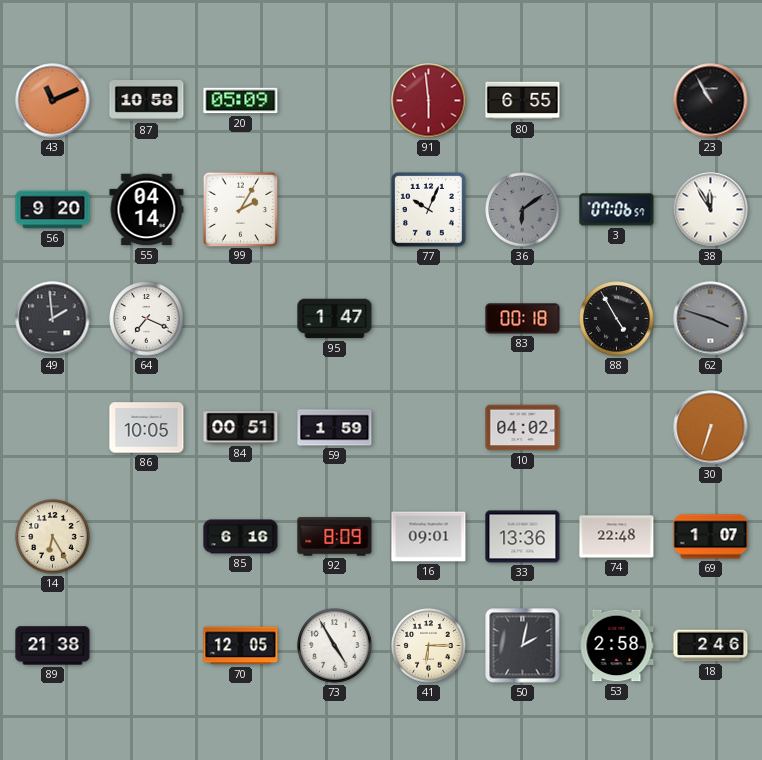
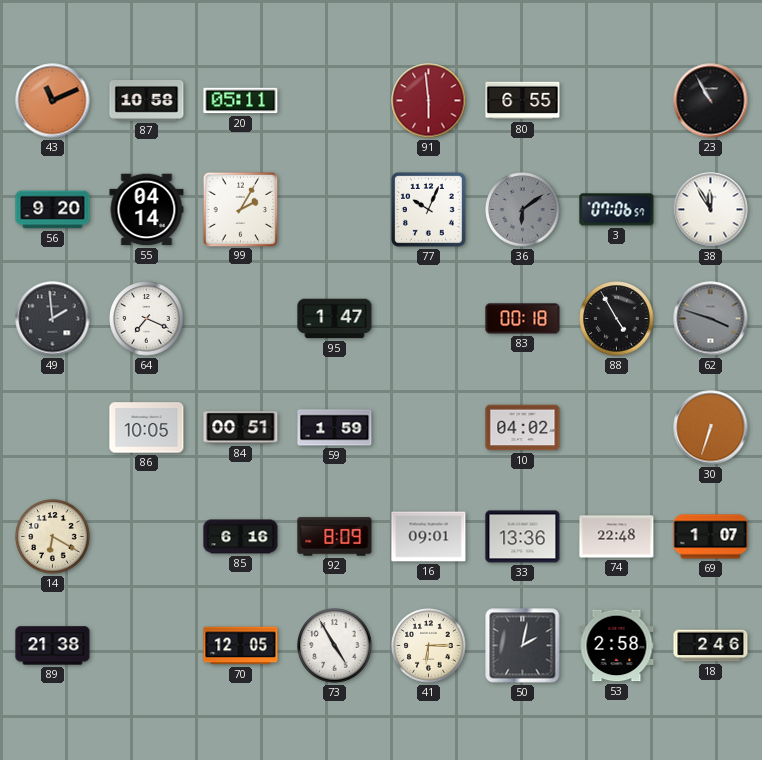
20: 05:09 -> 05:11 (241, 101)
14: 6:25 -> 6:20 (53, 537)
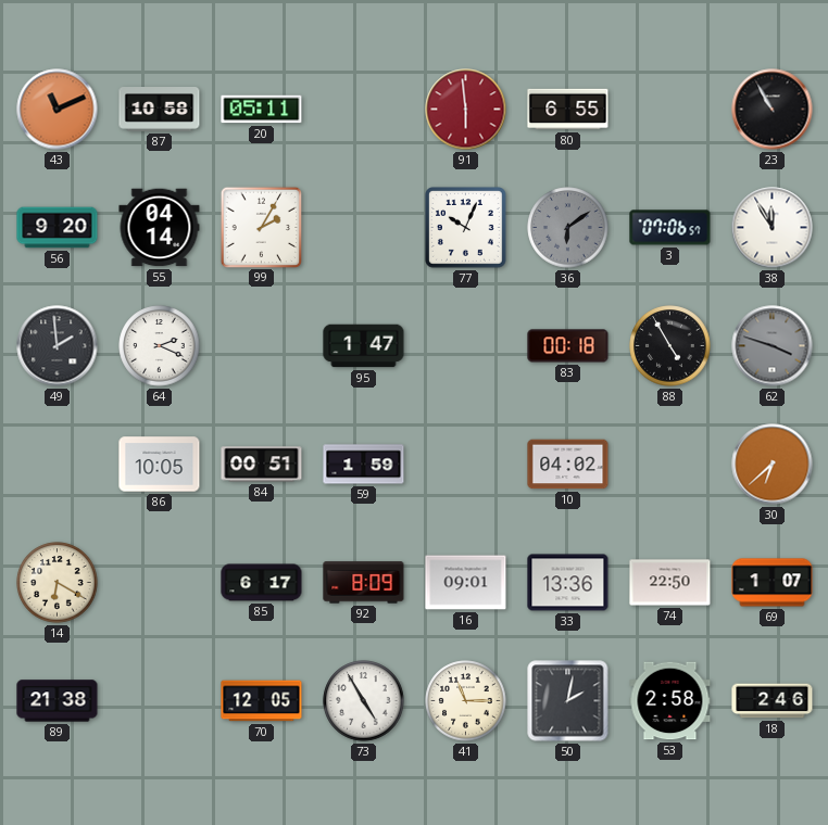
64: 7:19 -> 2:19 (160, 346)
30: 6:33 -> 6:38 (773, 465)
85: 6:16 -> 6:17 (262, 583)
74: 22:48 -> 22:50 (670, 583)
41: 6:15 -> 11:15 (466, 701)
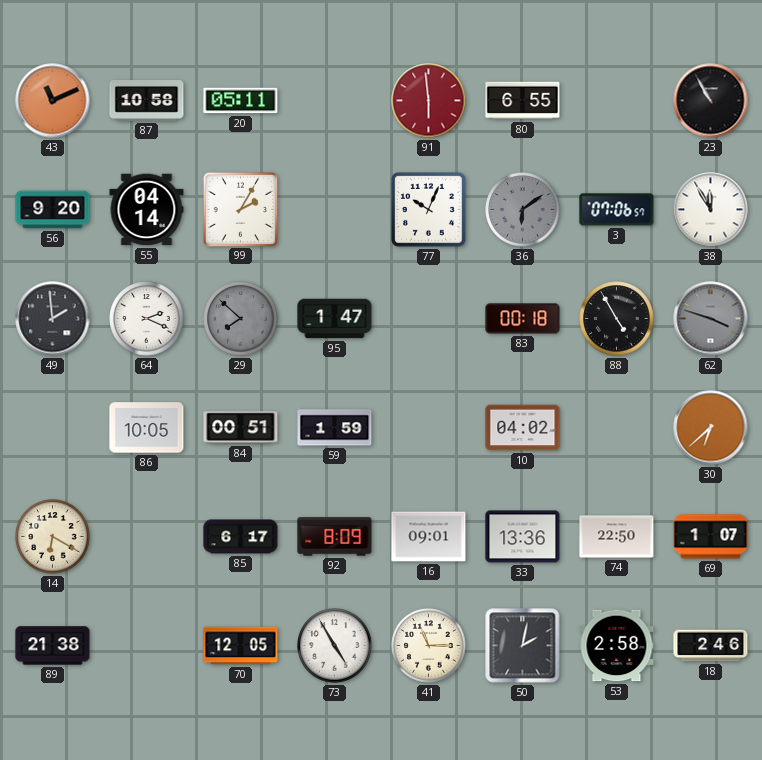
29: none -> 7:52 (241, 319)
